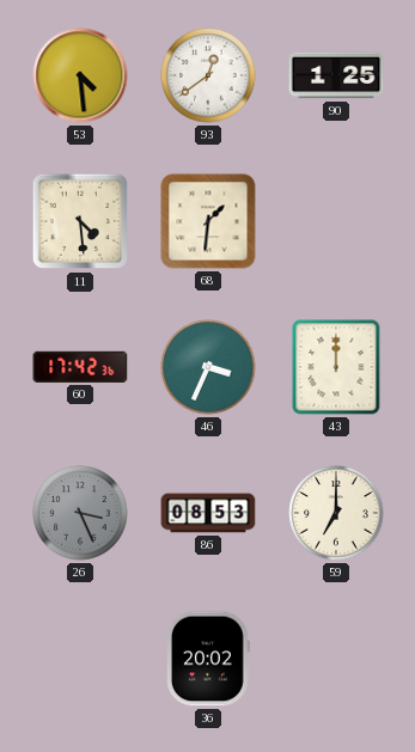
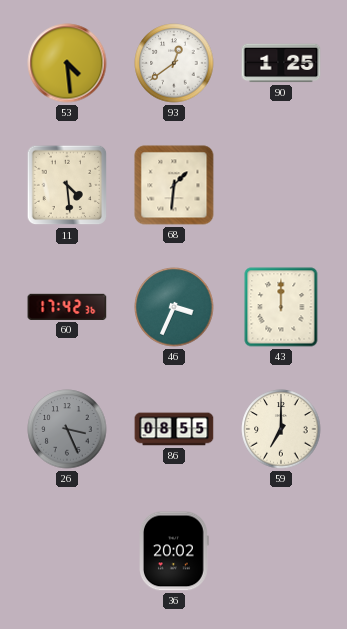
86: 08:53 -> 08:55 (174, 429)
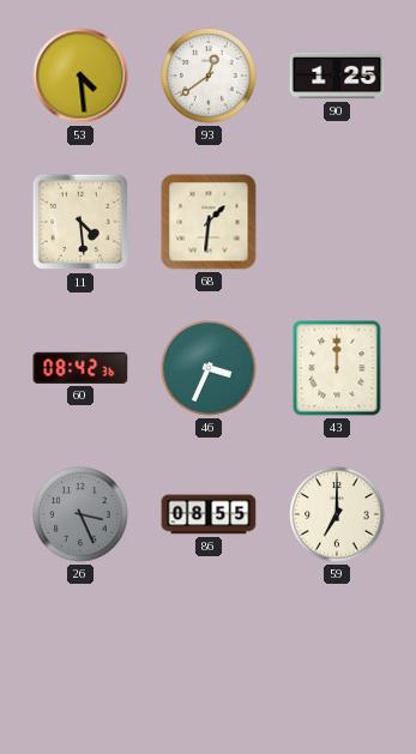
60: 17:42 -> 08:42 (80, 368)
36: 20:02 -> none (175, 551)
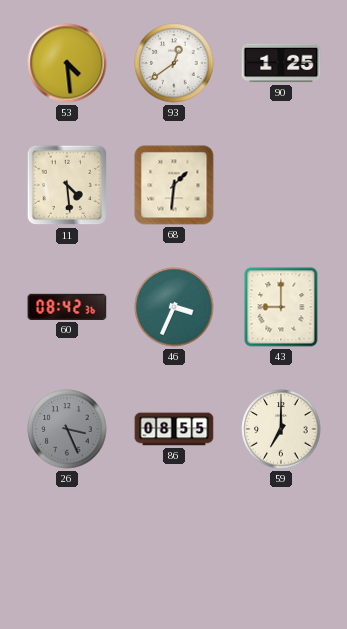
43: 12:00 -> 9:00 (281, 307)
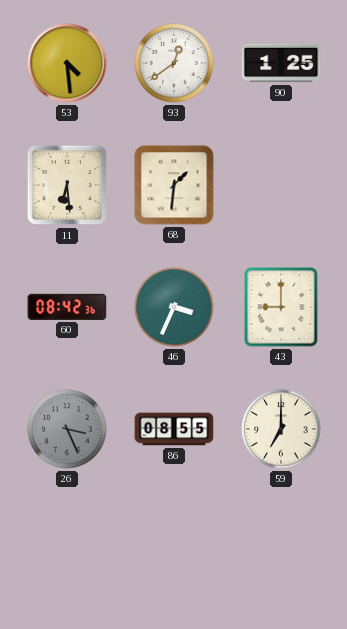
11: 4:29 -> 6:29 (67, 185)
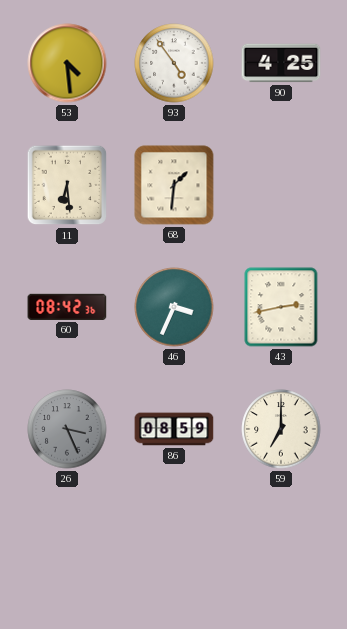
93: 12:39 -> 4:54 (174, 63)
90: 1:25 -> 4:25 (281, 63)
43: 9:00 -> 2:43 (281, 307)
86: 08:55 -> 08:59 (174, 429)
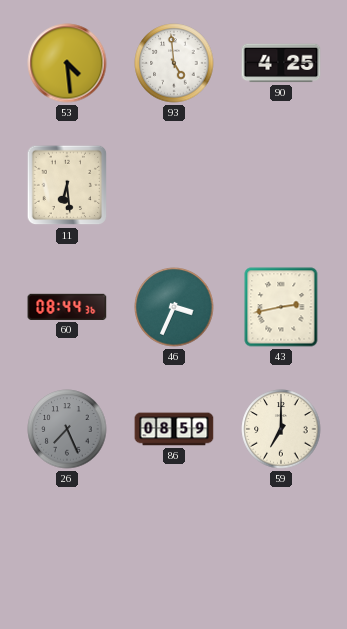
93: 4:54 -> 4:59 (174, 63)
68: 1:31 -> none (174, 185)
60: 08:42 -> 08:44 (67, 307)
26: 3:26 -> 7:26 (67, 429)
